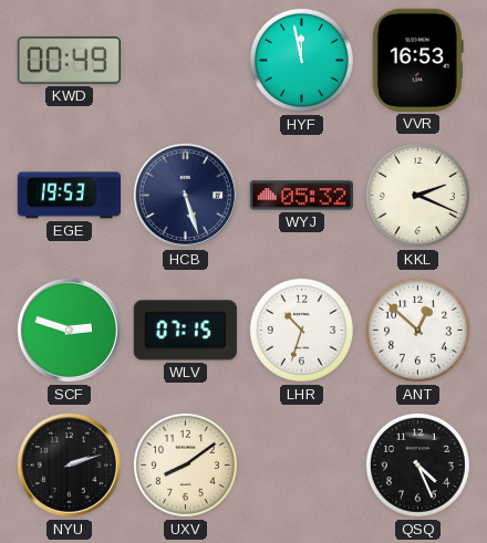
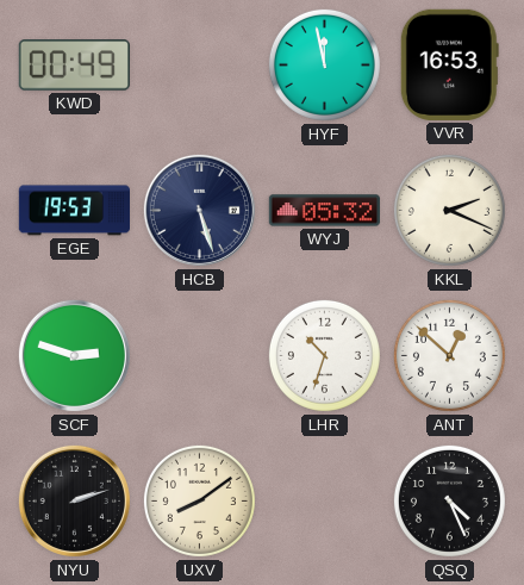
WLV: 07:15 -> none (185, 331)
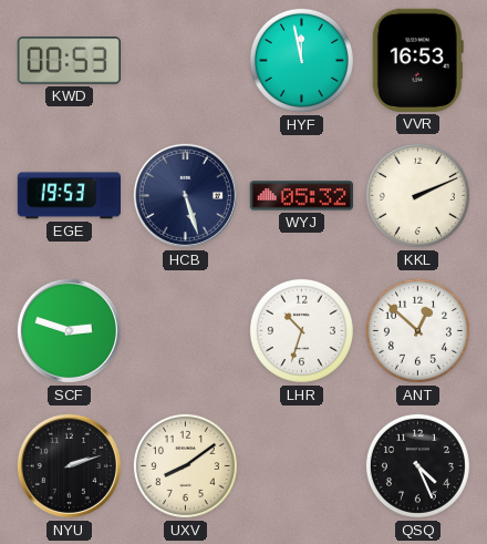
KWD: 00:49 -> 00:53 (69, 61)
KKL: 2:19 -> 2:11 (417, 195)
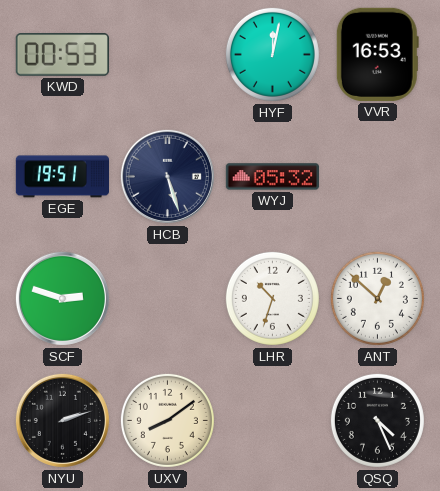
HYF: 11:58 -> 12:02 (272, 54)
EGE: 19:53 -> 19:51 (62, 177)
KKL: 2:11 -> none (417, 195)
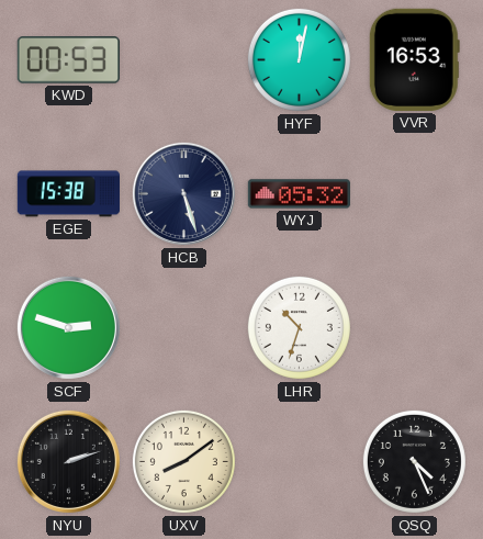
EGE: 19:51 -> 15:38 (68, 194)
ANT: 12:52 -> none (377, 298)
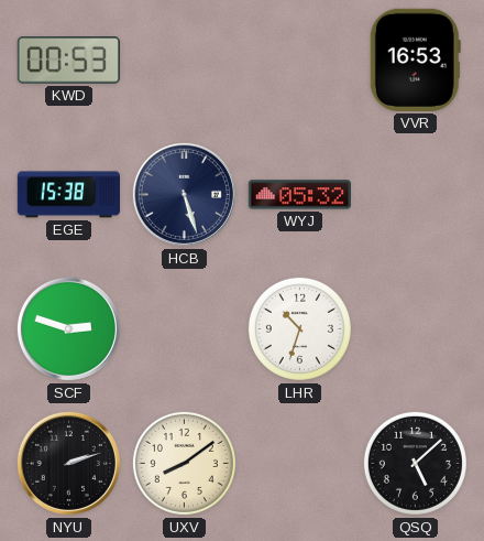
HYF: 12:02 -> none (299, 59)
QSQ: 4:26 -> 5:08 (415, 463)
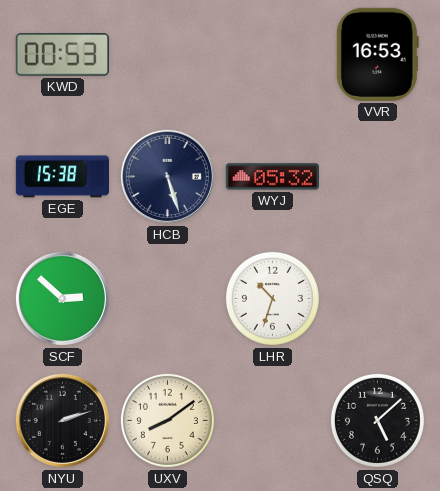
SCF: 2:48 -> 2:52 (62, 298)
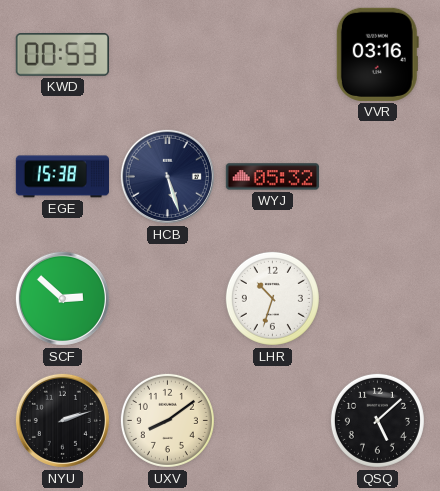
VVR: 16:53 -> 03:16 (377, 54)
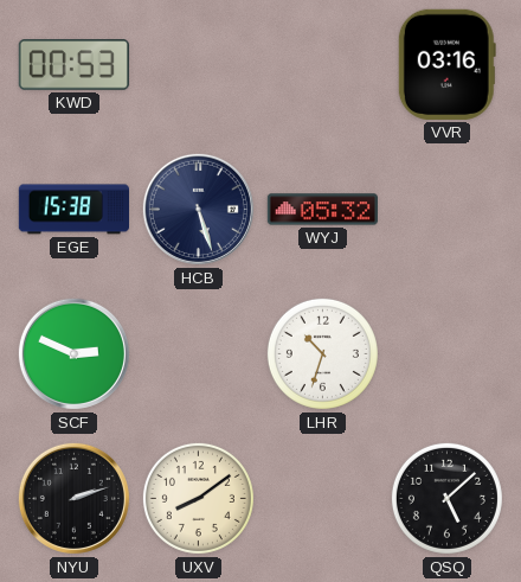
SCF: 2:52 -> 2:49 (73, 353)
